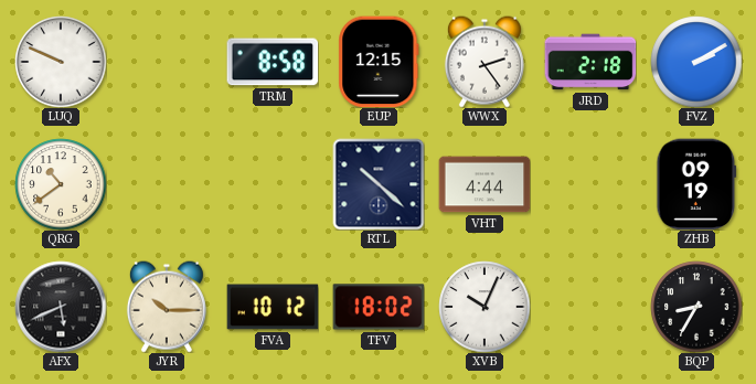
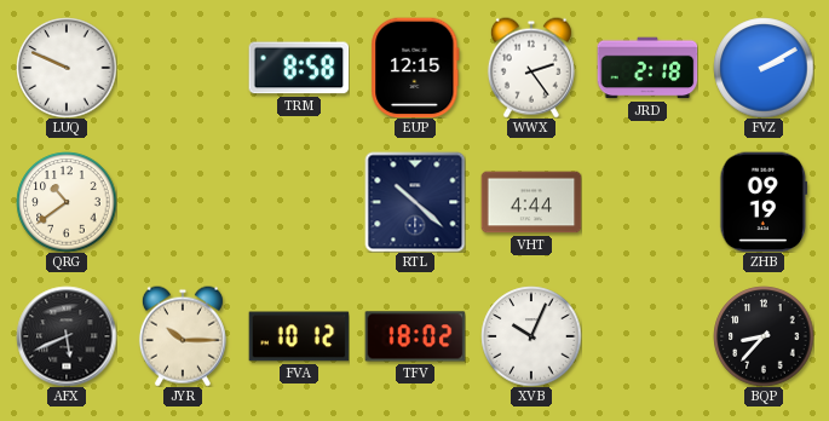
BQP: 8:35 -> 8:37 (764, 336)
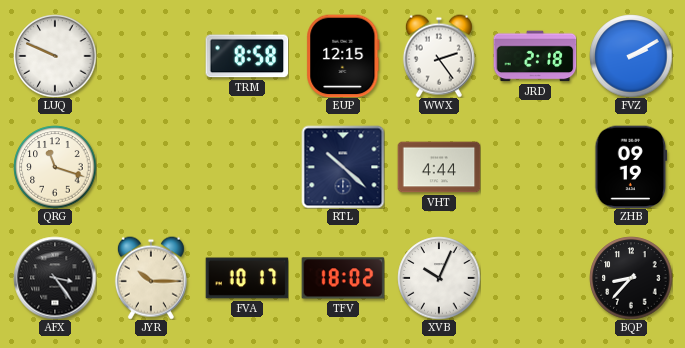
QRG: 10:39 -> 11:18 (55, 167)
AFX: 5:41 -> 3:24 (55, 278)
FVA: 10:12 -> 10:17 (247, 278)
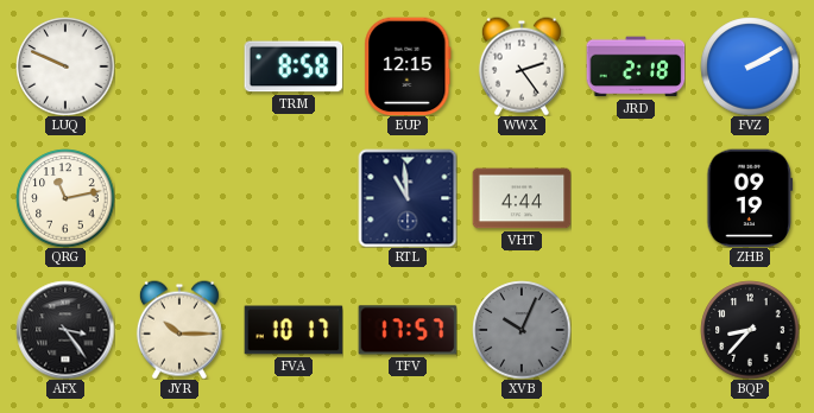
QRG: 11:18 -> 11:13 (65, 198)
RTL: 10:22 -> 10:59 (408, 198)
TFV: 18:02 -> 17:57 (408, 330)
XVB dial: white -> grey (522, 330)
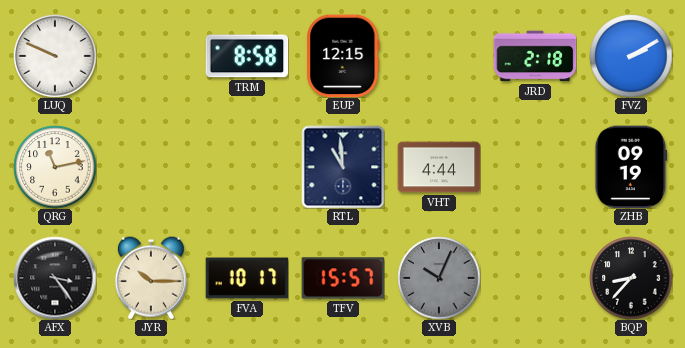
WWX: 2:24 -> none (522, 66)
TFV: 17:57 -> 15:57 (343, 278)
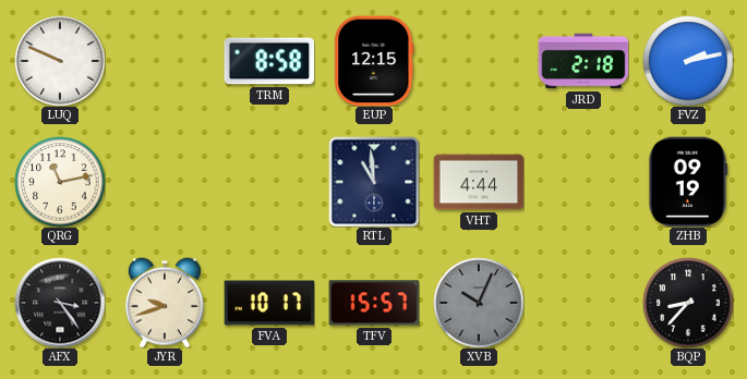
FVZ: 2:10 -> 2:13 (688, 61)
JYR: 10:15 -> 9:42 (165, 303)
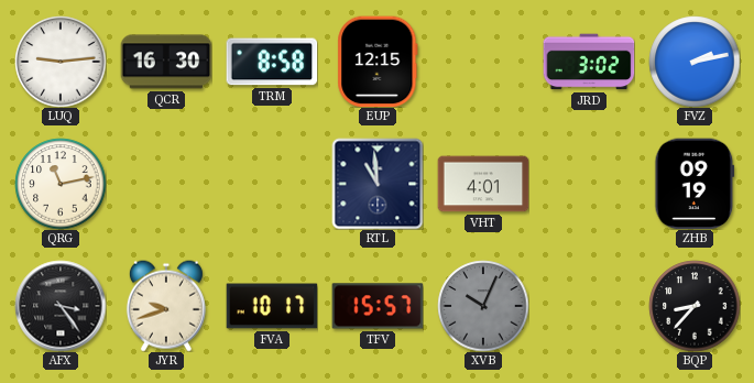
LUQ: 9:49 -> 9:14 (61, 62)
QCR: none -> 16:30 (166, 62)
JRD: 2:18 -> 3:02 (589, 62)
VHT: 4:44 -> 4:01 (483, 184)
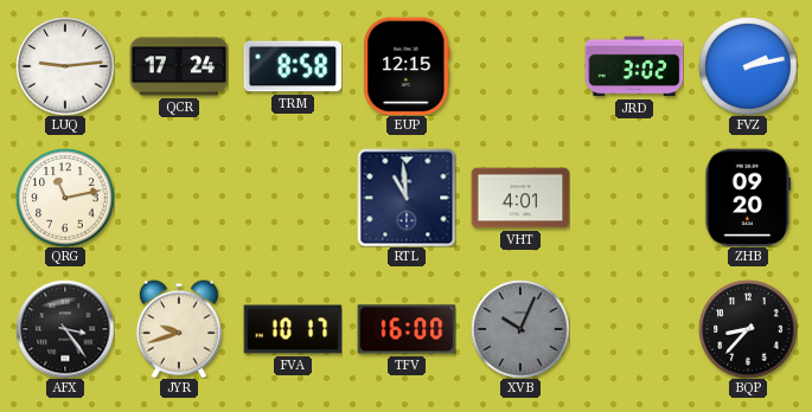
QCR: 16:30 -> 17:24 (179, 66)
ZHB: 09:19 -> 09:20 (748, 198)
TFV: 15:57 -> 16:00 (407, 329)
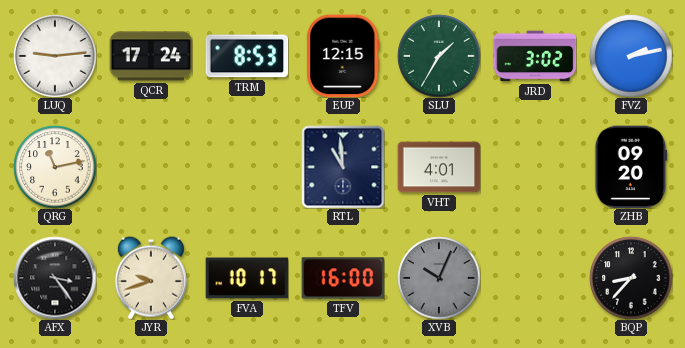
TRM: 8:58 -> 8:53 (247, 56)
SLU: none -> 1:35 (439, 56)
